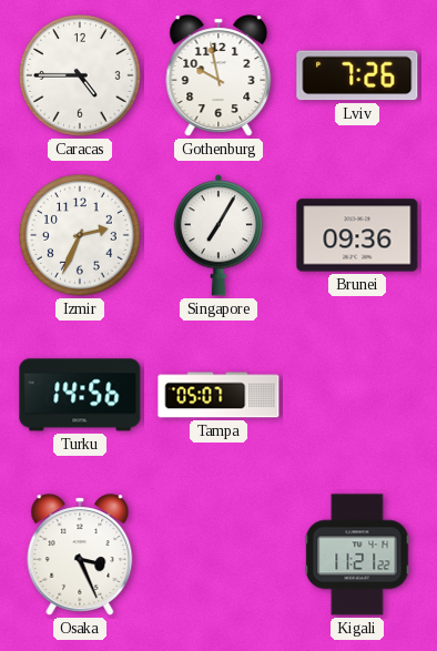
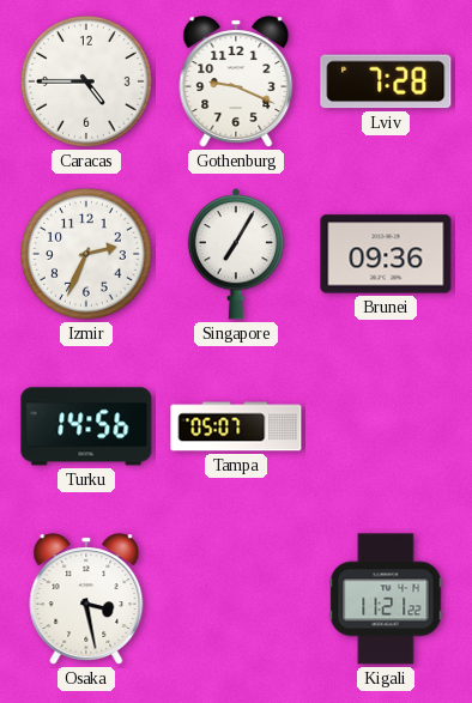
Gothenburg: 9:58 -> 9:19 (236, 81)
Lviv: 7:26 -> 7:28 (386, 81)
Osaka: 3:26 -> 3:28 (86, 599)
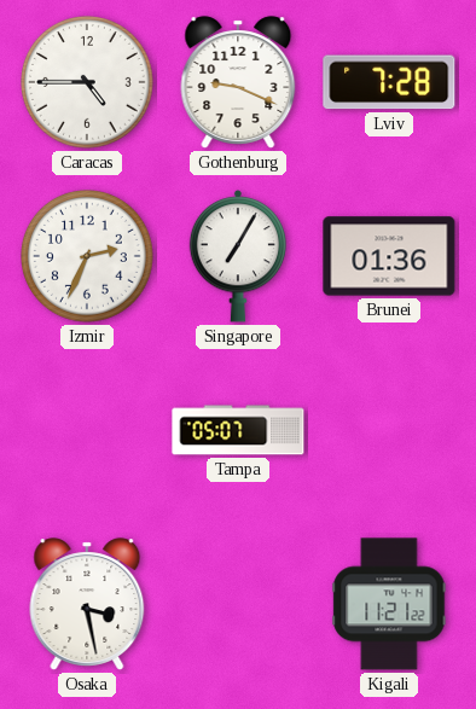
Brunei: 09:36 -> 01:36 (389, 256)
Turku: 14:56 -> none (86, 426)
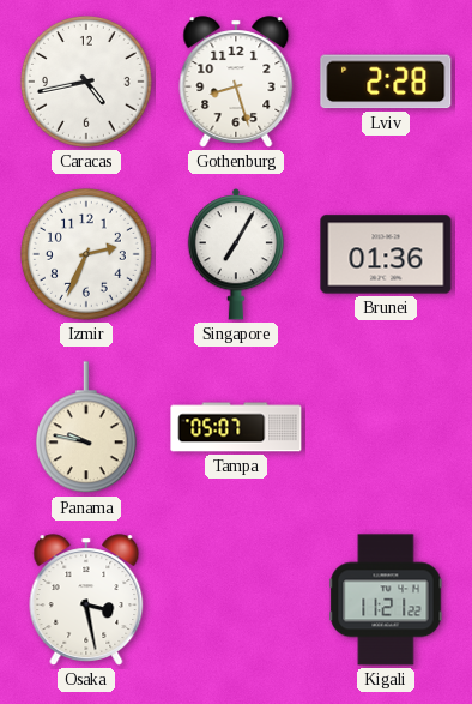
Caracas: 4:45 -> 4:43 (87, 83)
Gothenburg: 9:19 -> 8:27 (236, 82)
Lviv: 7:28 -> 2:28 (386, 82)
Panama: none -> 9:47 (86, 428)
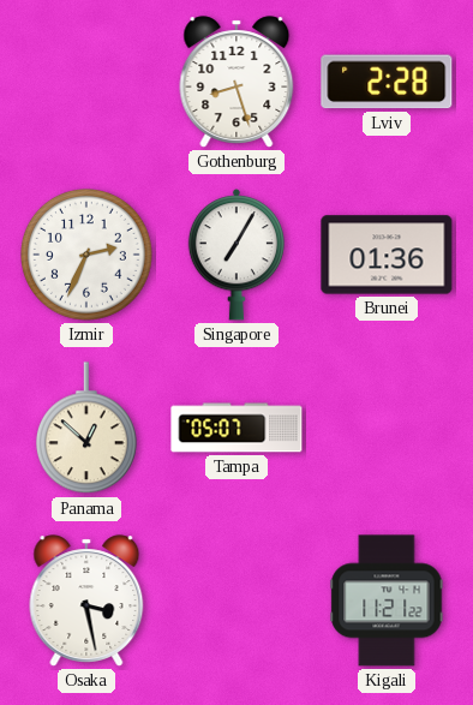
Caracas: 4:43 -> none (87, 83)
Panama: 9:47 -> 12:52 (86, 429)
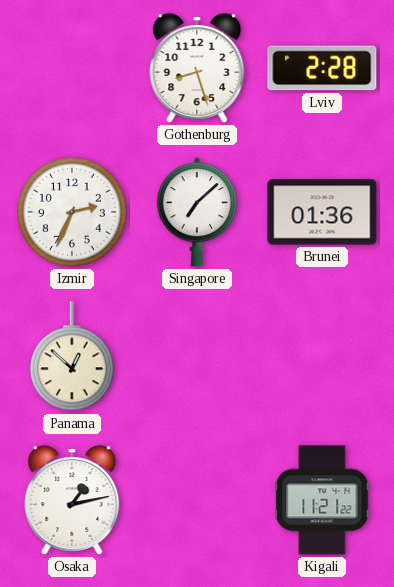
Singapore: 7:05 -> 7:08 (196, 212)
Tampa: 05:07 -> none (237, 428)
Osaka: 3:28 -> 1:13 (72, 500)
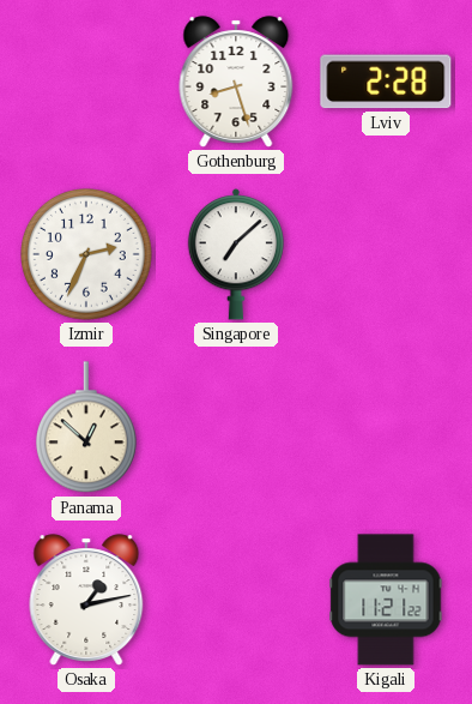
Brunei: 01:36 -> none (322, 212)
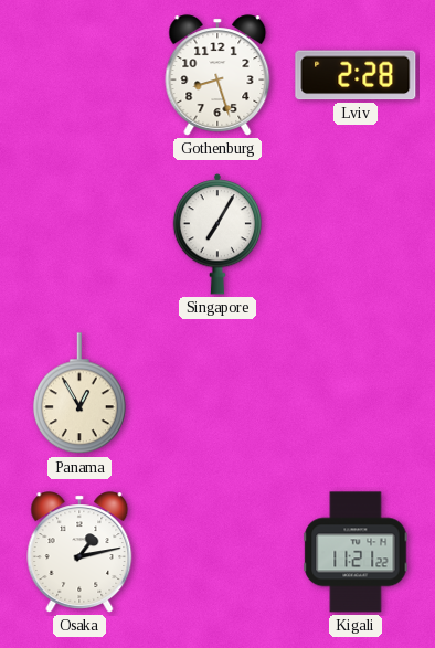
Izmir: 2:34 -> none (87, 255)
Singapore: 7:08 -> 7:05 (216, 234)
Panama: 12:52 -> 12:55 (79, 394)
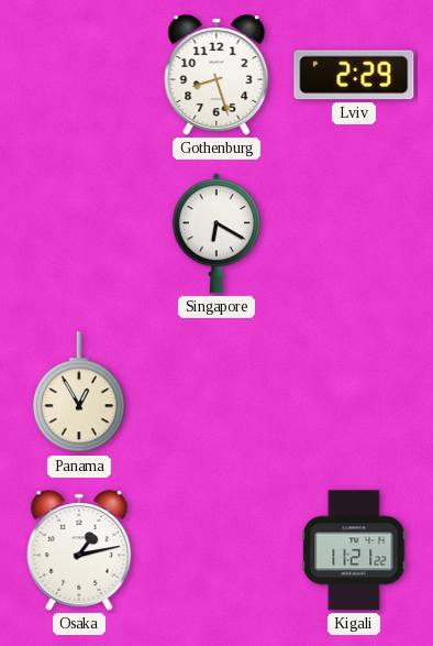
Lviv: 2:28 -> 2:29 (354, 75)
Singapore: 7:05 -> 6:20 (215, 233)
